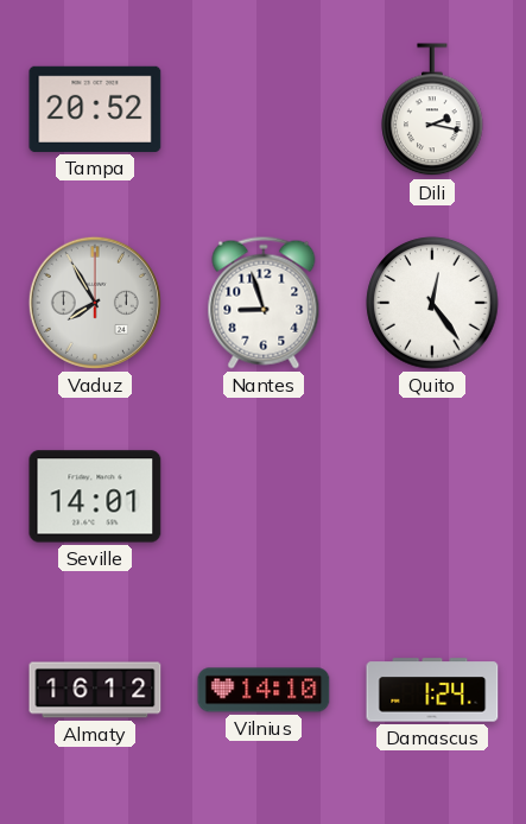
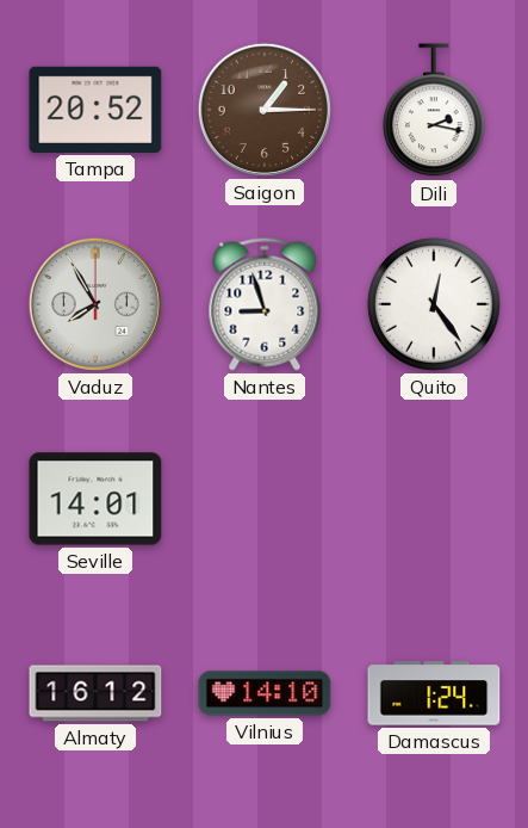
Saigon: none -> 1:15 (265, 110)
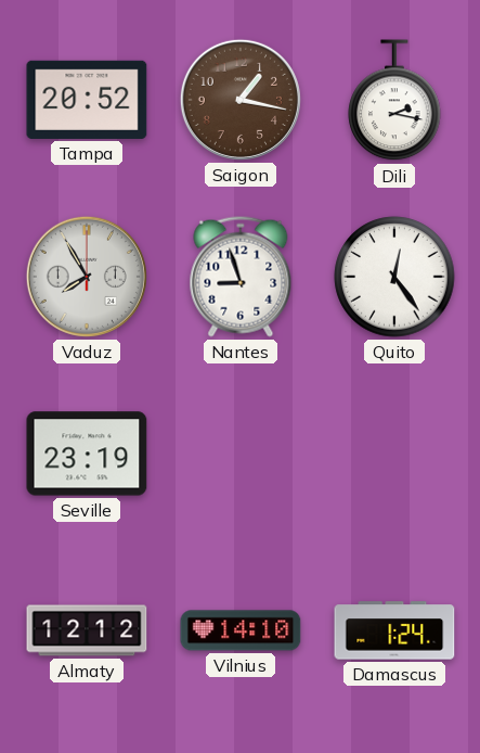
Saigon: 1:15 -> 1:17 (241, 100)
Seville: 14:01 -> 23:19 (87, 454)
Almaty: 16:12 -> 12:12 (87, 630)
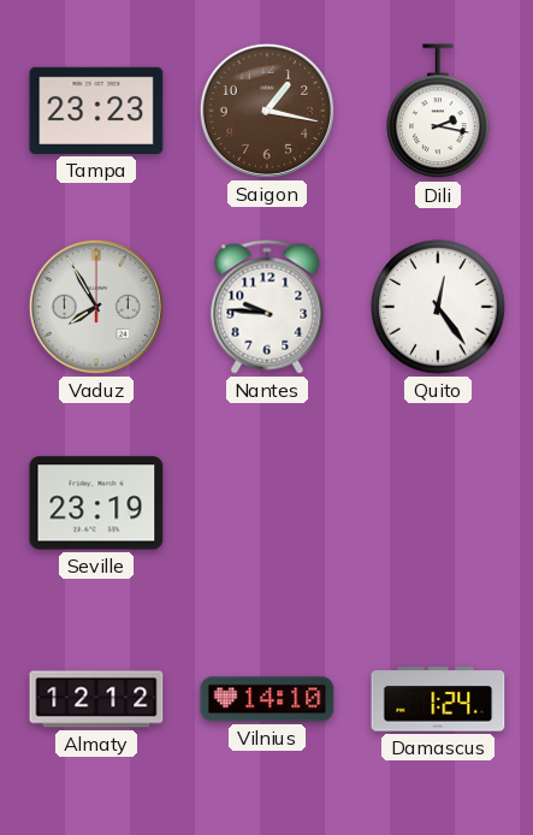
Tampa: 20:52 -> 23:23 (96, 111)
Nantes: 8:57 -> 9:46 (267, 307)
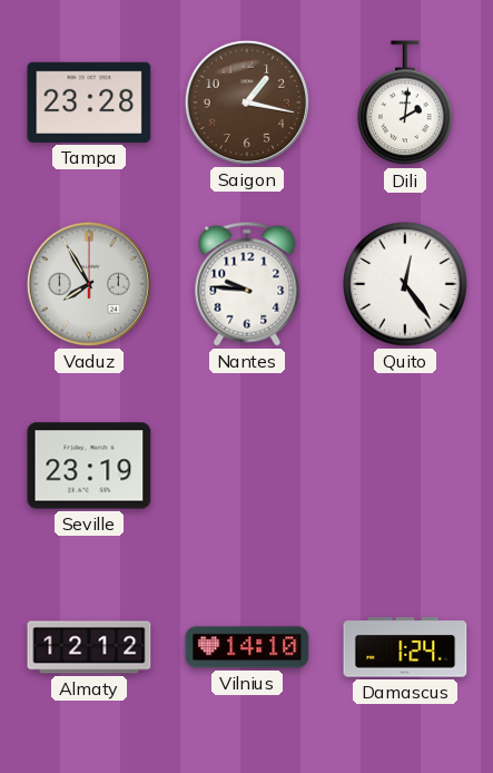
Tampa: 23:23 -> 23:28 (89, 102)
Dili: 2:17 -> 2:01 (405, 104)
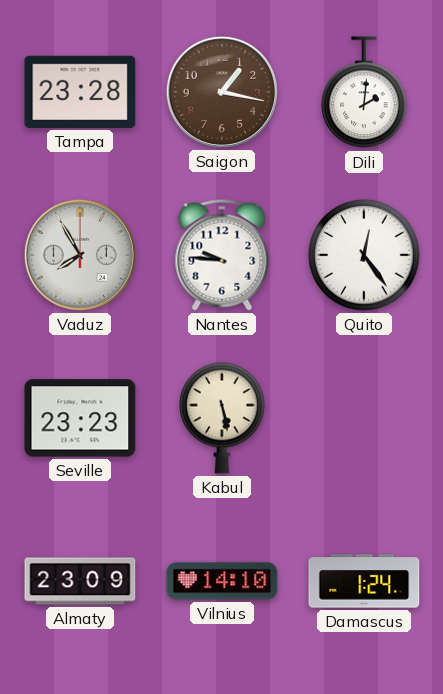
Seville: 23:19 -> 23:23 (80, 418)
Kabul: none -> 5:28 (222, 418)
Almaty: 12:12 -> 23:09 (80, 581)
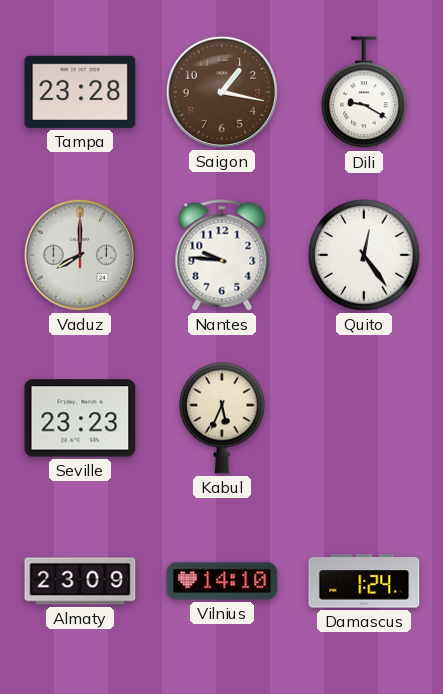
Dili: 2:01 -> 9:20 (364, 93)
Vaduz: 7:55 -> 8:00 (80, 255)
Kabul: 5:28 -> 5:34 (222, 418)
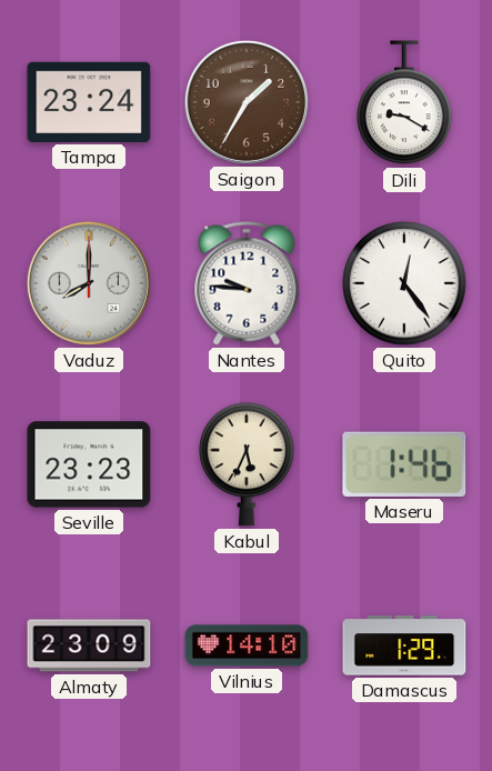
Tampa: 23:28 -> 23:24 (89, 102)
Saigon: 1:17 -> 1:35 (247, 102)
Maseru: none -> 1:46 (404, 464)
Damascus: 1:24 -> 1:29 (404, 645)
